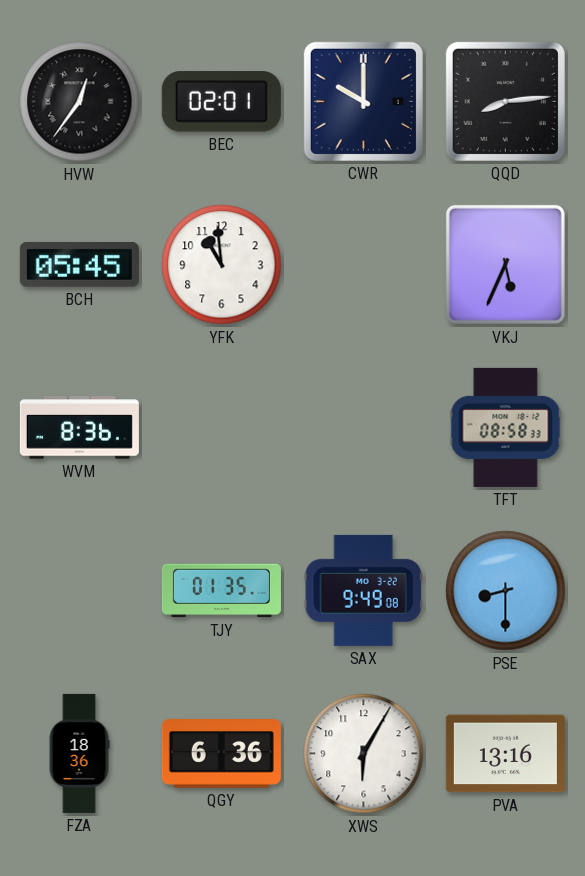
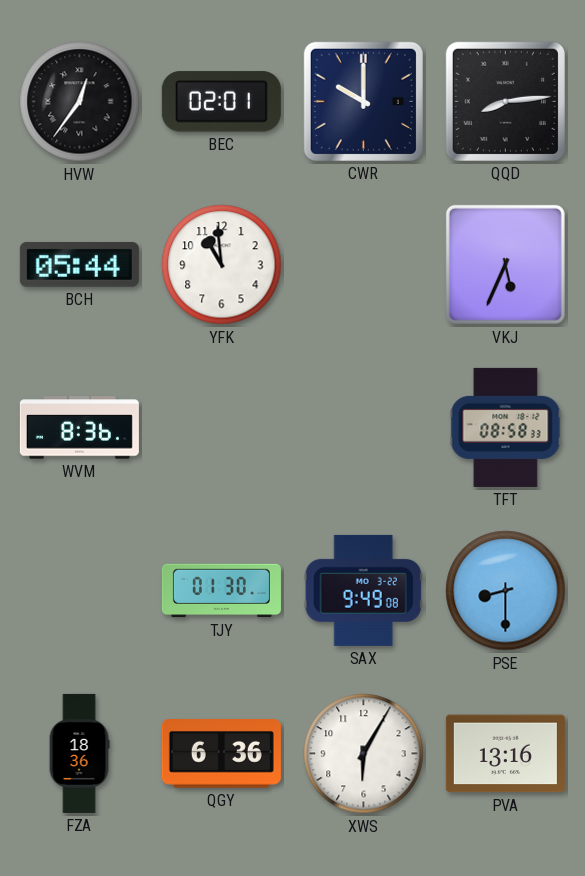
BCH: 05:45 -> 05:44 (79, 264)
TJY: 01:35 -> 01:30 (221, 591)
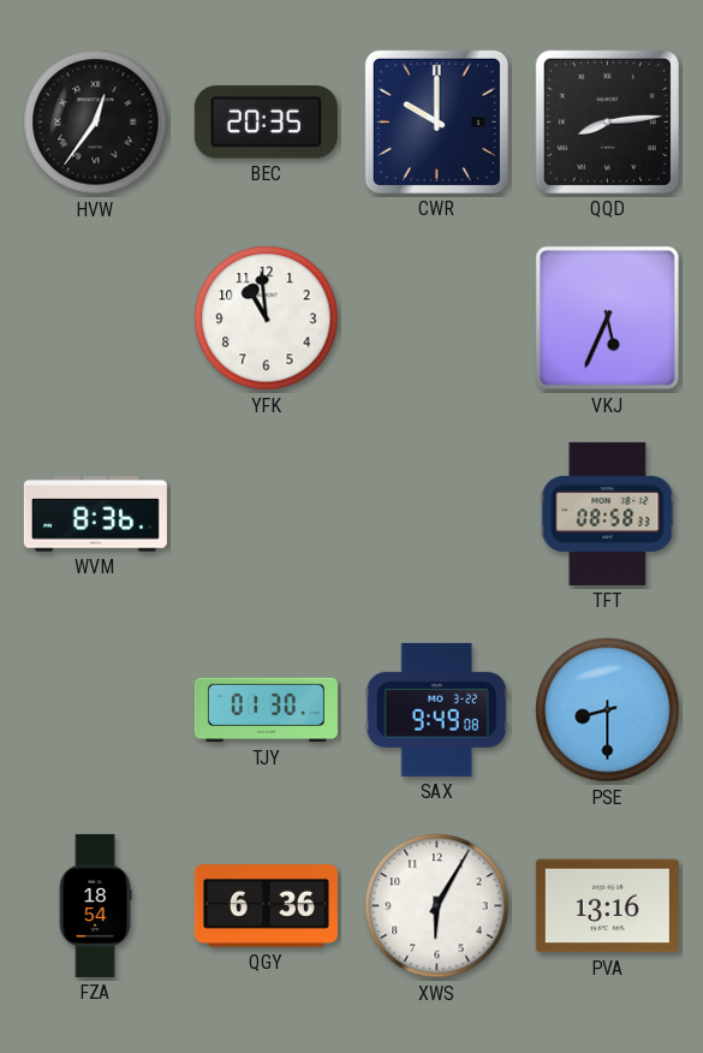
BEC: 02:01 -> 20:35 (266, 123)
BCH: 05:44 -> none (79, 264)
FZA: 18:36 -> 18:54 (95, 905)
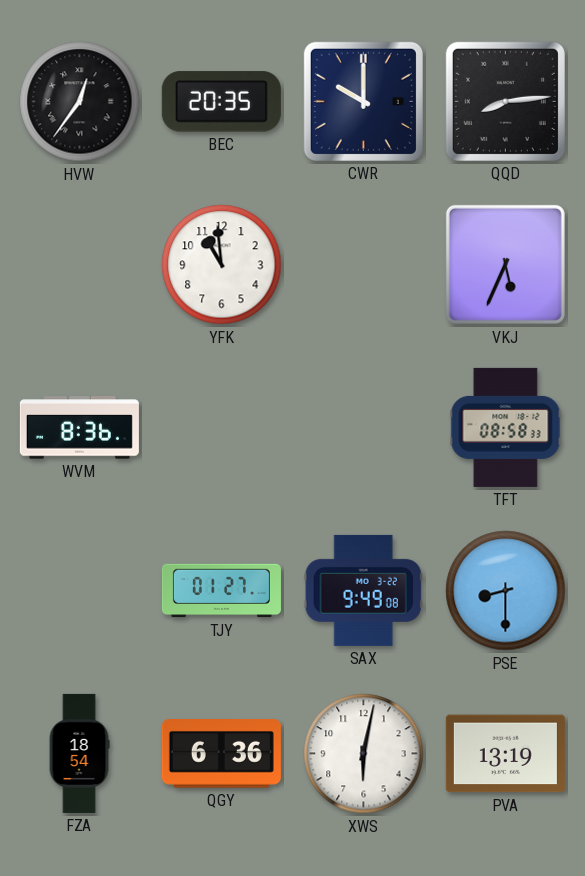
TJY: 01:30 -> 01:27 (221, 591)
XWS: 6:05 -> 6:02 (364, 754)
PVA: 13:16 -> 13:19 (505, 754)
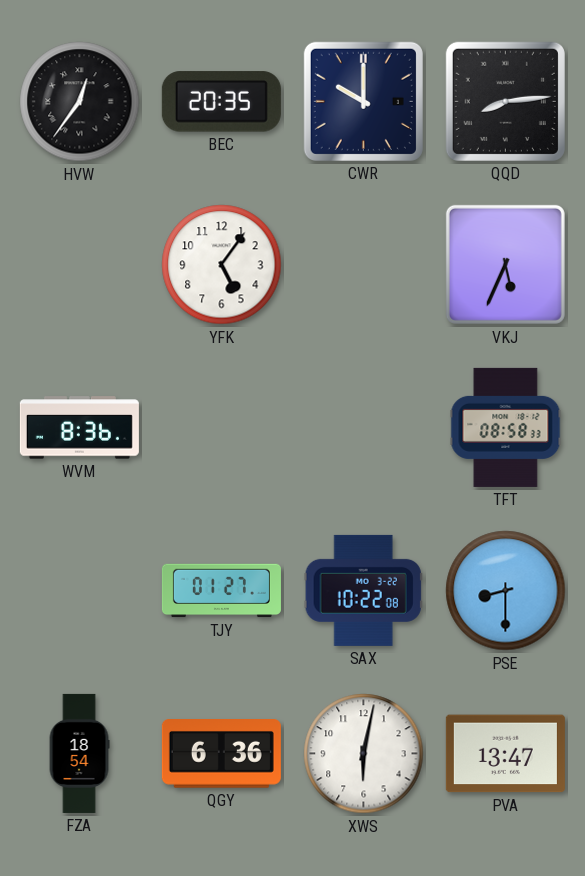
YFK: 10:59 -> 5:06 (222, 265)
SAX: 9:49 -> 10:22 (363, 590)
PVA: 13:19 -> 13:47 (505, 754)
